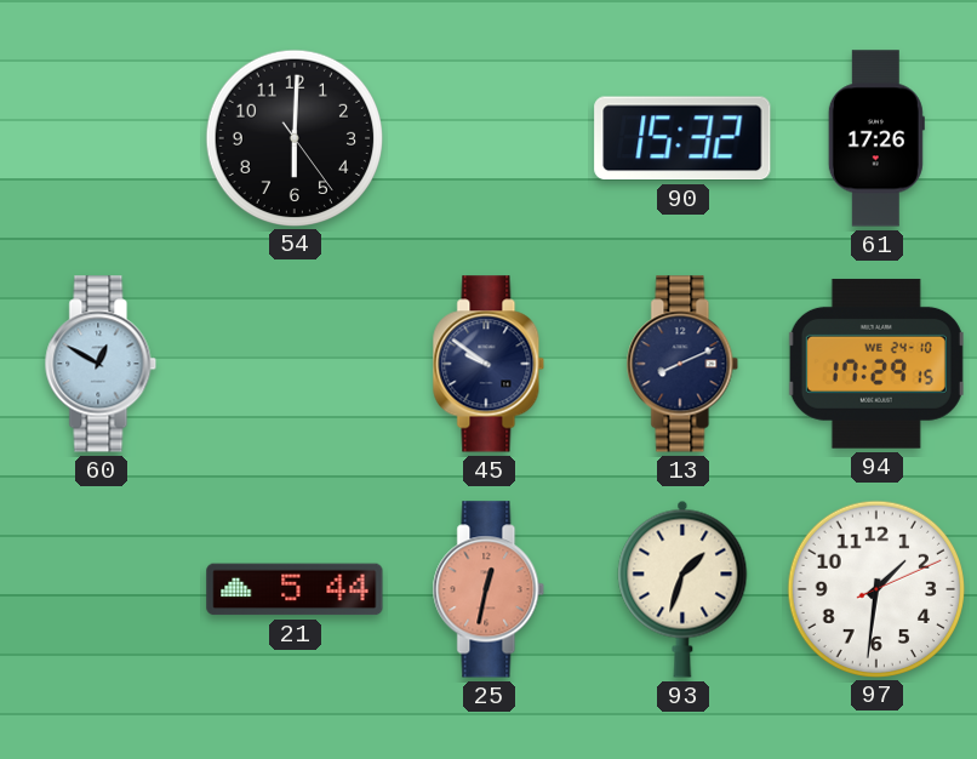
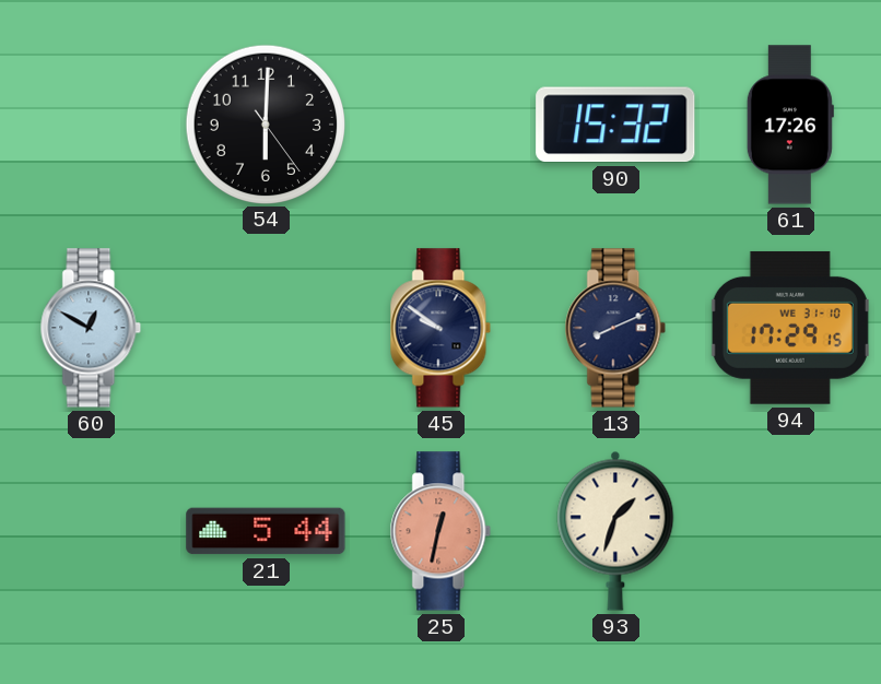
94 date: WE 24-10 -> WE 31-10 (790, 328)
97: 1:31 -> none (875, 588)
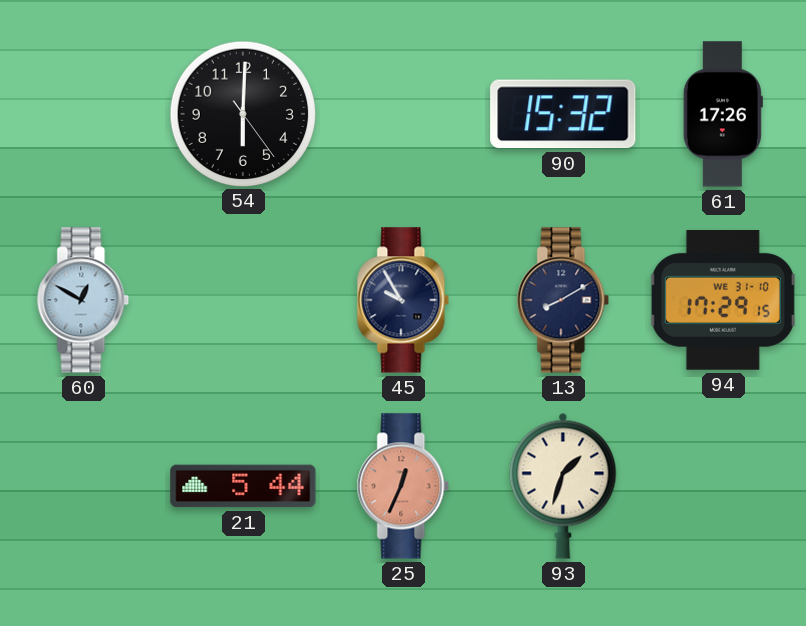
45: 9:51 -> 9:55 (403, 300)
13: 8:11 -> 8:10 (563, 300)
25: 12:32 -> 12:34 (403, 486)
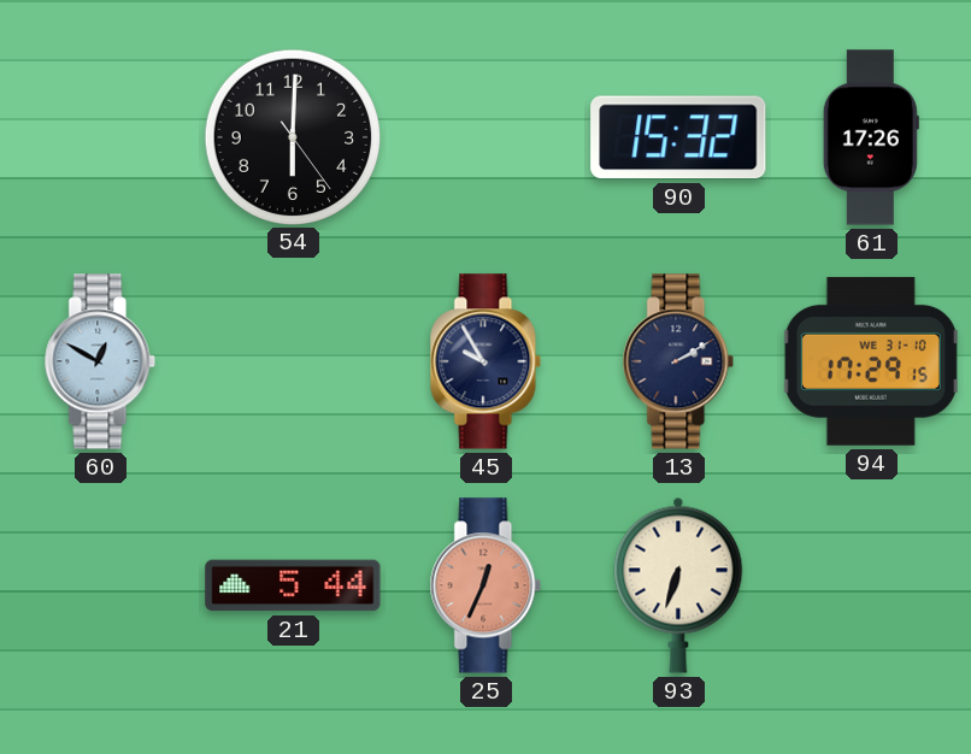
13: 8:10 -> 2:10 (678, 361)
93: 1:33 -> 6:33 (678, 585)
